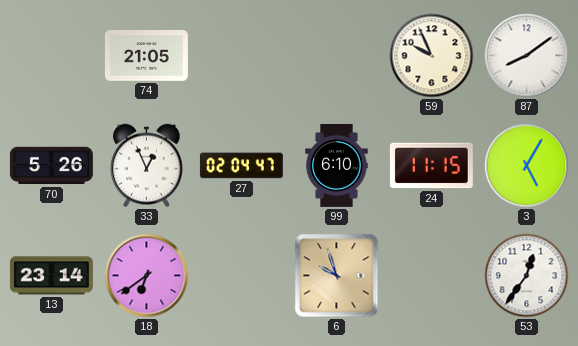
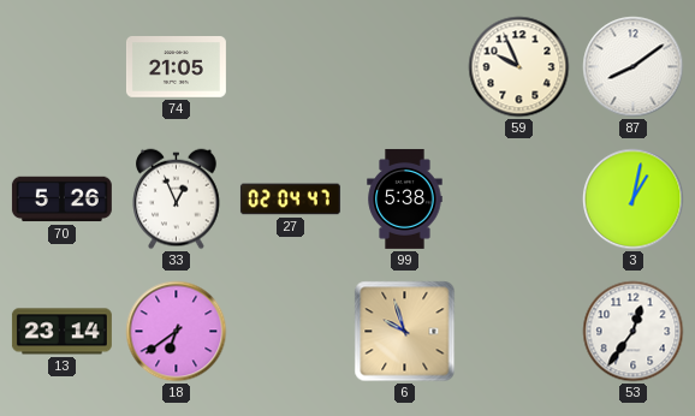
99: 6:10 -> 5:38 (405, 198)
24: 11:15 -> none (431, 166)
3: 5:05 -> 1:02 (634, 200)
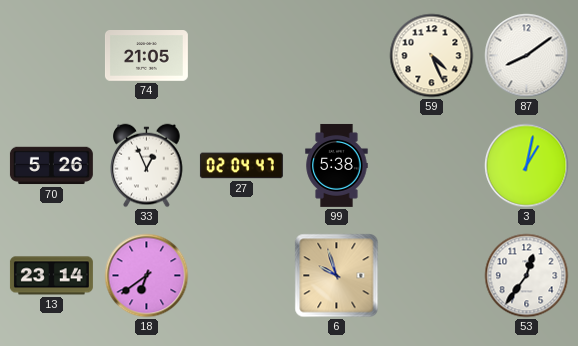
59: 9:56 -> 4:26 (432, 56)
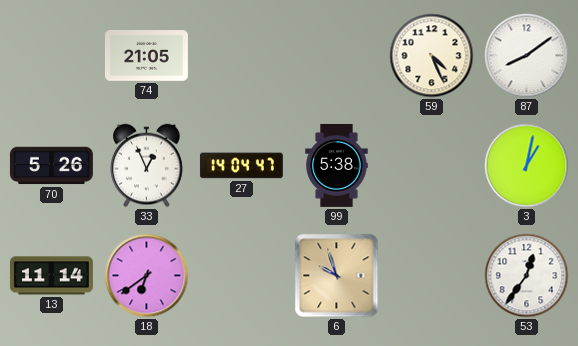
27: 02:04 -> 14:04 (241, 166)
13: 23:14 -> 11:14 (51, 276)
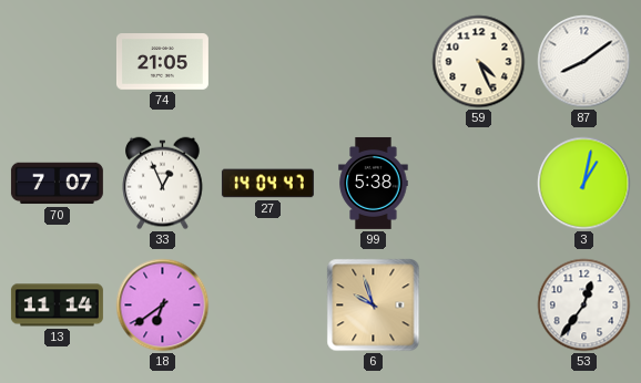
70: 5:26 -> 7:07 (57, 184)
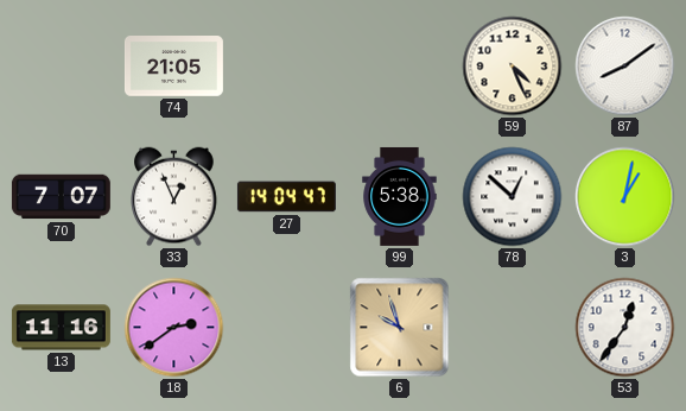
78: none -> 12:52 (513, 197)
13: 11:14 -> 11:16 (61, 328)
18: 6:39 -> 2:39 (174, 328)
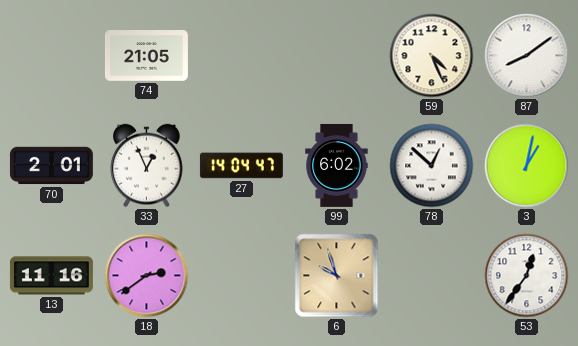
70: 7:07 -> 2:01 (51, 166)
99: 5:38 -> 6:02 (337, 165)
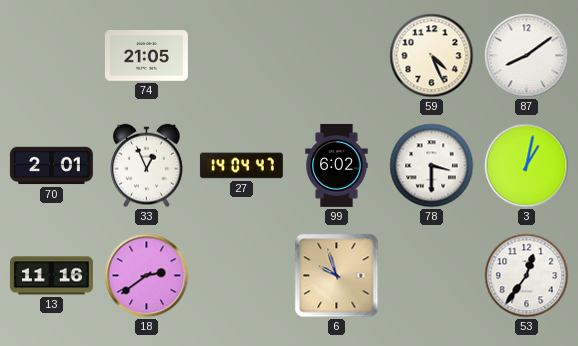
78: 12:52 -> 3:30 (432, 166)
